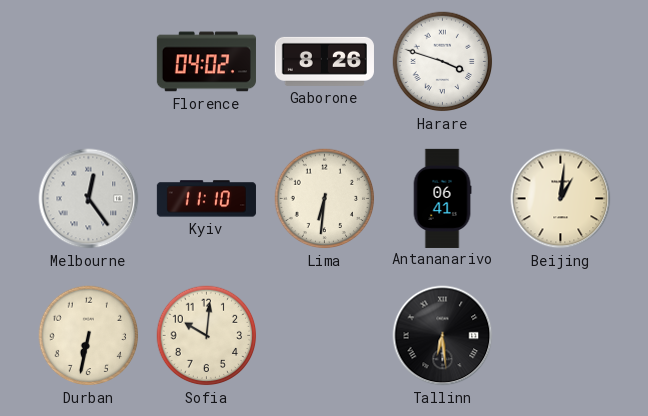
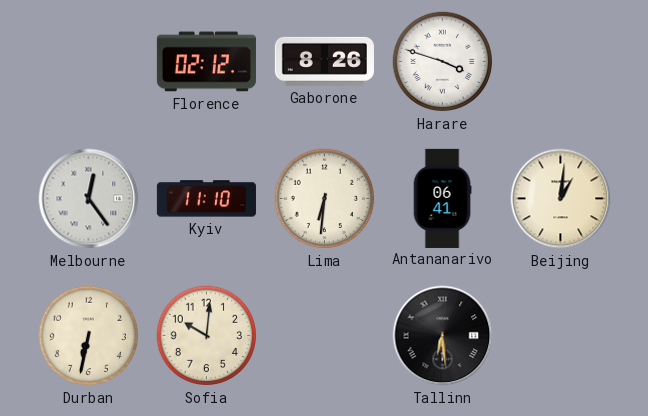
Florence: 04:02 -> 02:12 (206, 62)
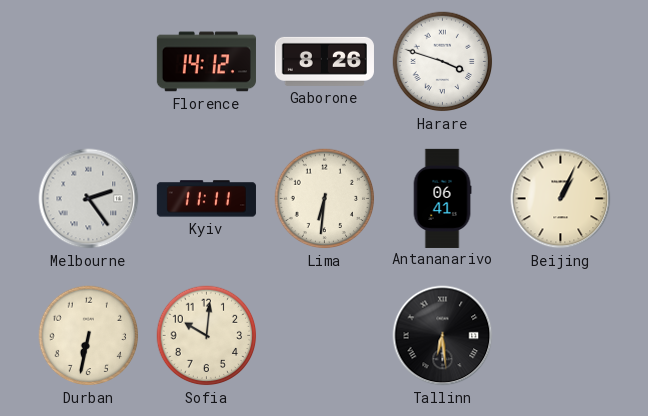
Florence: 02:12 -> 14:12 (206, 62)
Melbourne: 12:24 -> 2:24 (89, 199)
Kyiv: 11:10 -> 11:11 (206, 199)
Beijing: 1:01 -> 1:04 (561, 199)
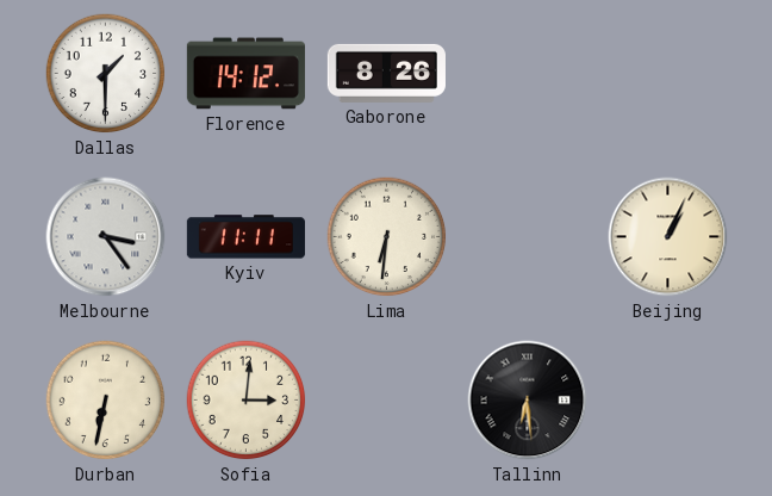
Dallas: none -> 1:30 (106, 74)
Harare: 3:48 -> none (443, 62)
Melbourne: 2:24 -> 3:24 (106, 237)
Antananarivo: 06:41 -> none (442, 198)
Sofia: 10:01 -> 3:01 (247, 401)
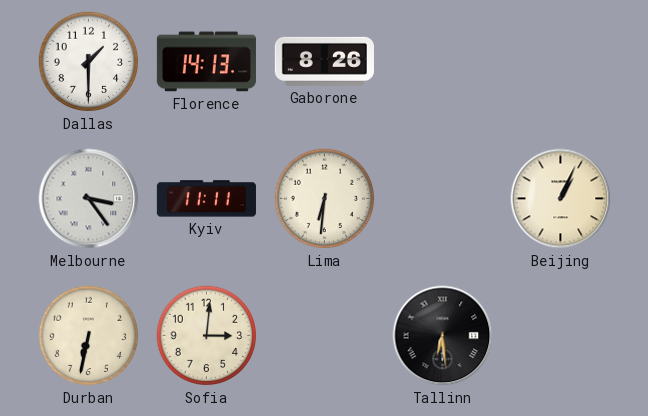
Florence: 14:12 -> 14:13 (206, 62)
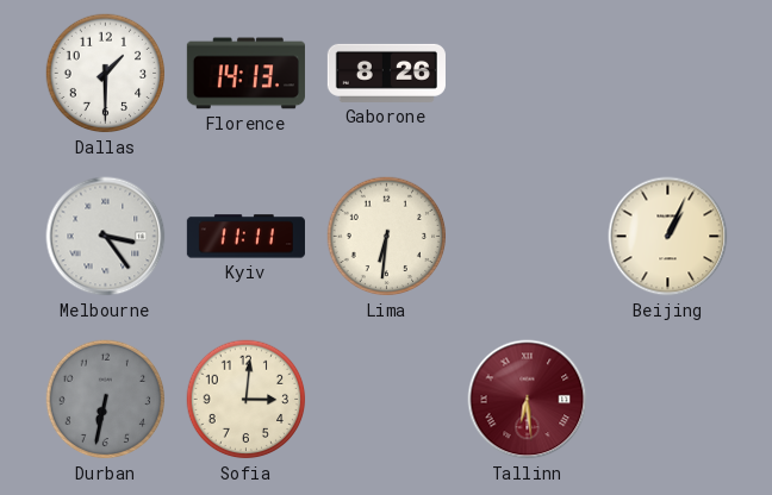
Durban dial: cream -> grey (106, 400)
Tallinn dial: black -> burgundy (528, 400)
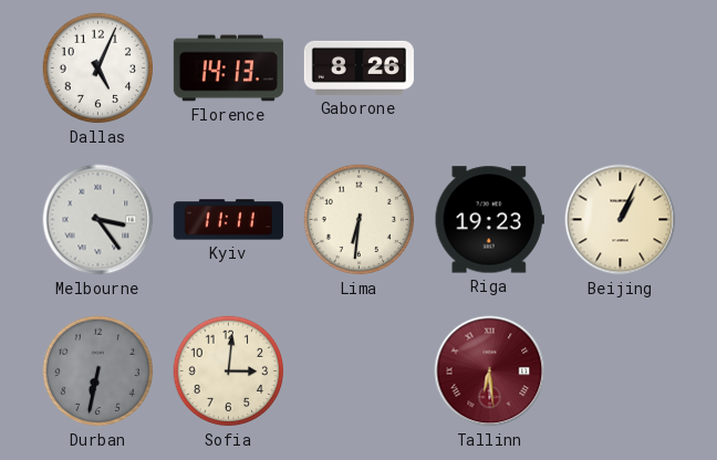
Dallas: 1:30 -> 5:04 (98, 69)
Riga: none -> 19:23 (489, 220)
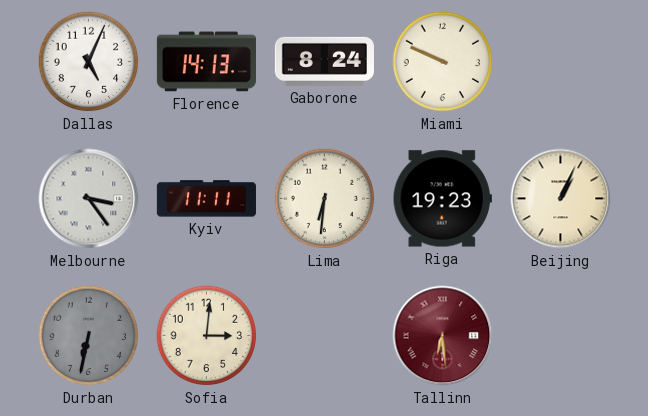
Gaborone: 8:26 -> 8:24 (324, 61)
Miami: none -> 9:49 (443, 62)
